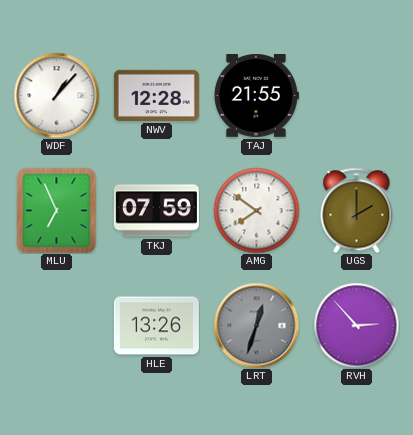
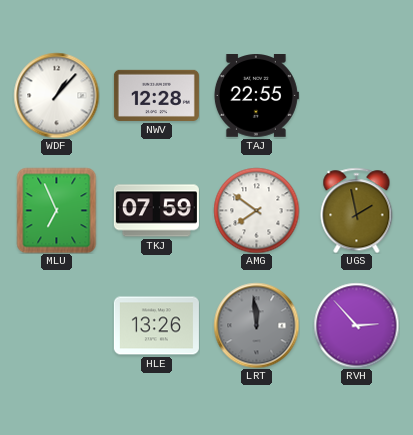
TAJ: 21:55 -> 22:55 (256, 96)
UGS: 2:00 -> 1:58 (357, 210)
LRT: 12:33 -> 11:59 (256, 325)
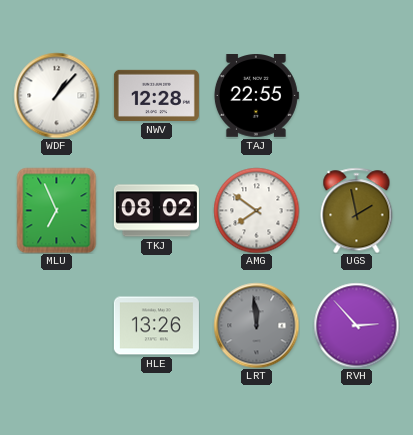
TKJ: 07:59 -> 08:02 (156, 211)
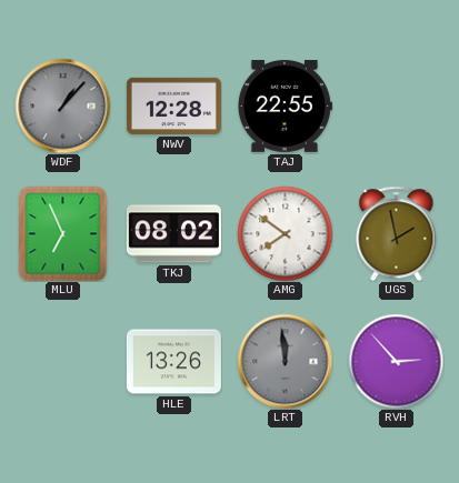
WDF dial: white -> grey (62, 105)
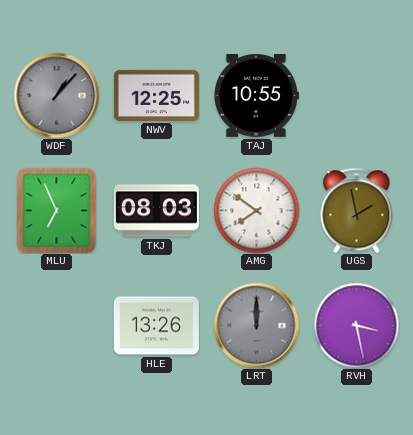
NWV: 12:28 -> 12:25 (156, 95)
TAJ: 22:55 -> 10:55 (256, 96)
TKJ: 08:02 -> 08:03 (156, 211)
LRT: 11:59 -> 12:00 (256, 325)
RVH: 2:53 -> 3:28 (356, 325)
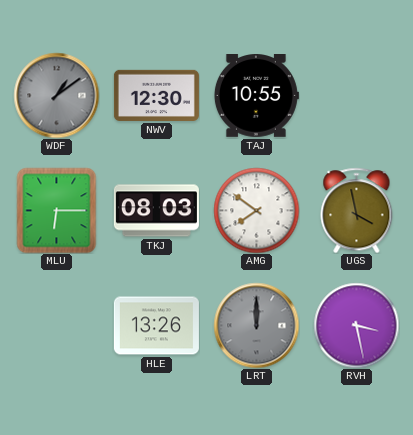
WDF: 1:07 -> 1:09 (56, 95)
NWV: 12:25 -> 12:30 (156, 95)
MLU: 6:56 -> 6:15 (57, 210)
UGS: 1:58 -> 3:58 (357, 210)
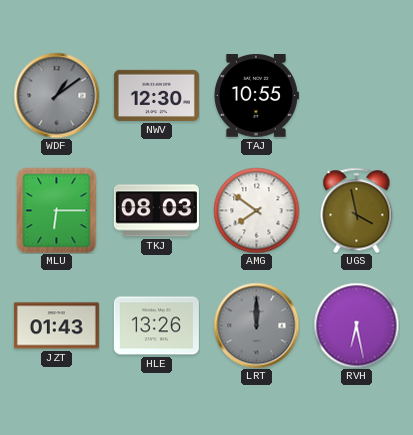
JZT: none -> 01:43 (56, 326)
RVH: 3:28 -> 6:28 (356, 325)
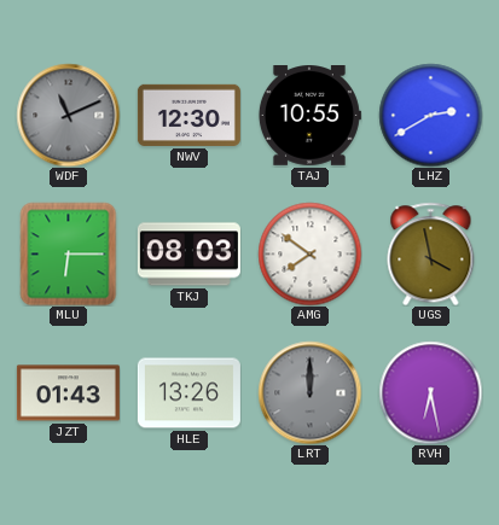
WDF: 1:09 -> 11:11 (68, 115)
LHZ: none -> 2:40 (430, 115)
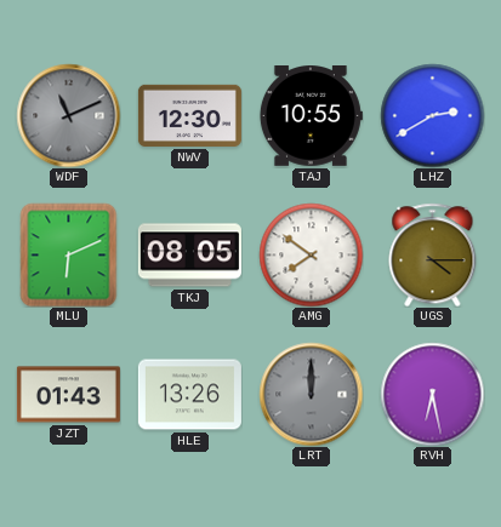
MLU: 6:15 -> 6:11 (69, 254)
TKJ: 08:03 -> 08:05 (189, 256)
UGS: 3:58 -> 4:15 (433, 254)
